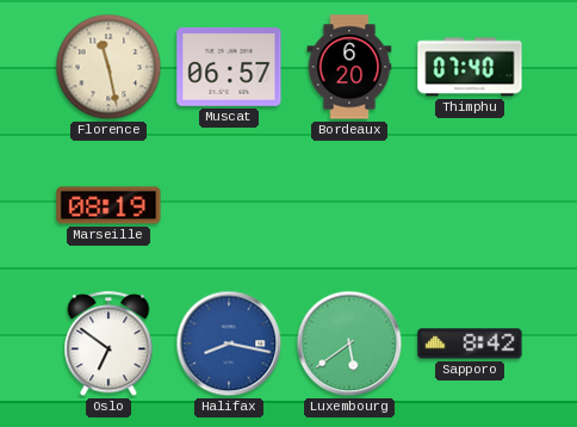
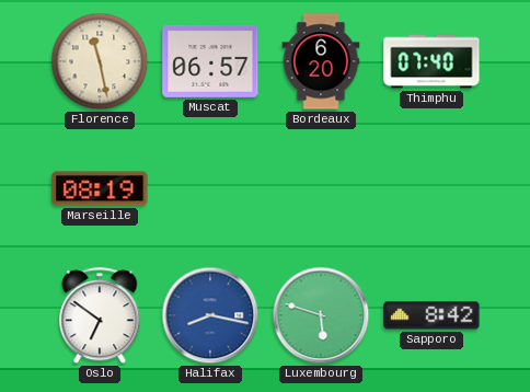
Luxembourg: 5:39 -> 5:48 (321, 315)
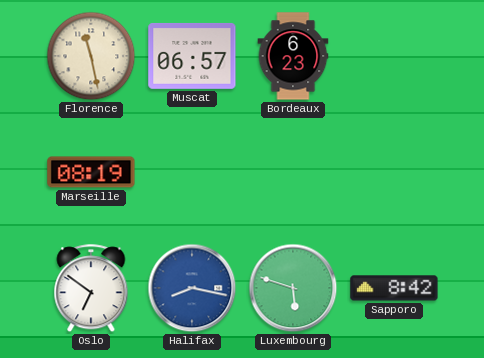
Bordeaux: 6:20 -> 6:23 (293, 56)
Thimphu: 07:40 -> none (431, 61)
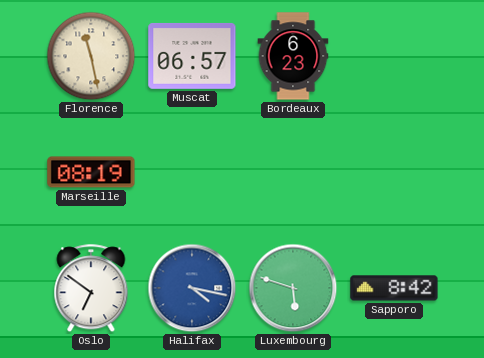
Halifax: 8:17 -> 4:17 (192, 288)
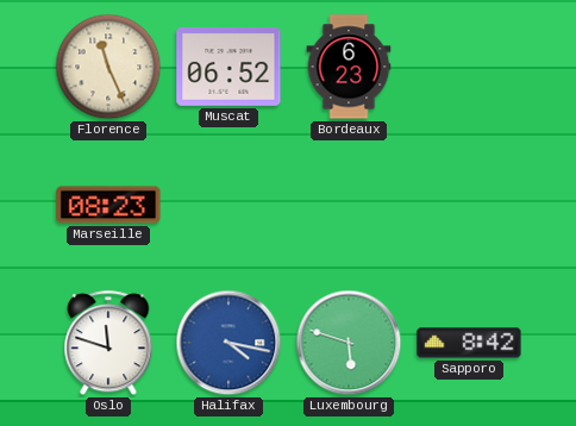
Florence: 11:28 -> 11:26 (108, 67)
Muscat: 06:57 -> 06:52 (228, 67)
Marseille: 08:19 -> 08:23 (108, 205)
Oslo: 6:51 -> 11:48 (108, 344)
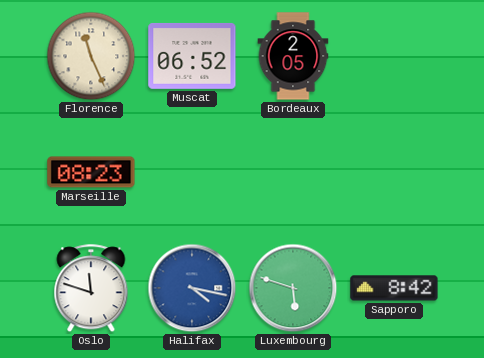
Bordeaux: 6:23 -> 2:05 (293, 56)
